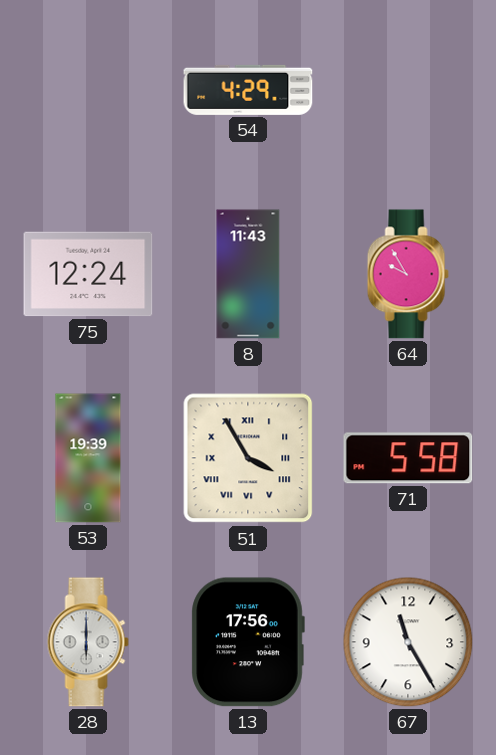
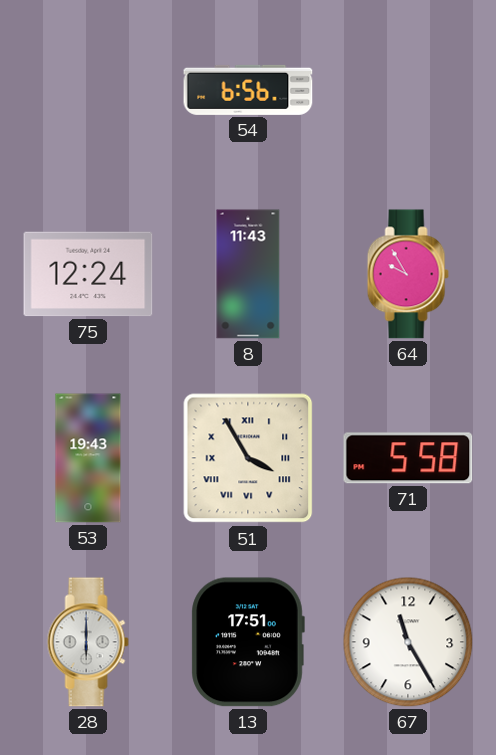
54: 4:29 -> 6:56 (248, 90)
53: 19:39 -> 19:43 (88, 458)
13: 17:56 -> 17:51 (248, 642)
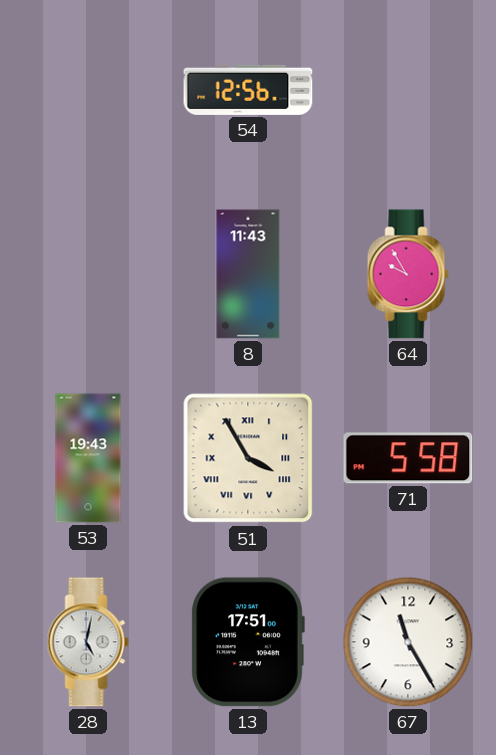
54: 6:56 -> 12:56 (248, 90)
75: 12:24 -> none (88, 274)
28: 6:00 -> 5:02 (88, 642)
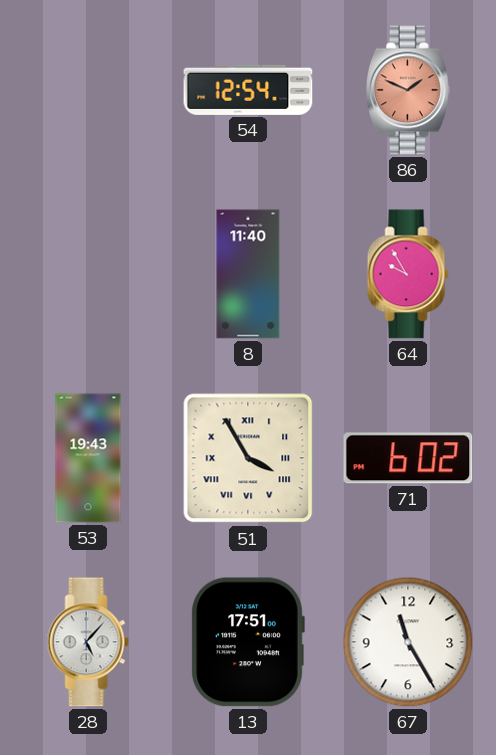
54: 12:56 -> 12:54 (248, 90)
86: none -> 1:49 (408, 90)
8: 11:43 -> 11:40 (248, 274)
71: 5:58 -> 6:02 (408, 458)
28: 5:02 -> 5:07 (88, 642)
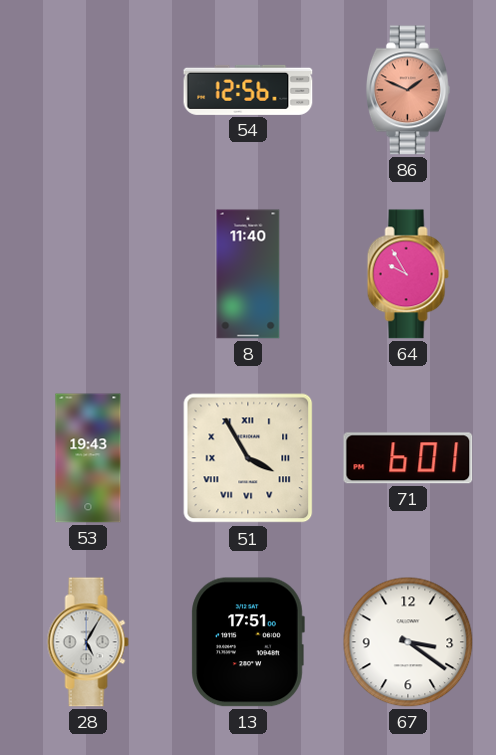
54: 12:54 -> 12:56 (248, 90)
71: 6:02 -> 6:01 (408, 458)
28: 5:07 -> 5:05 (88, 642)
67: 11:25 -> 3:21 (408, 642)
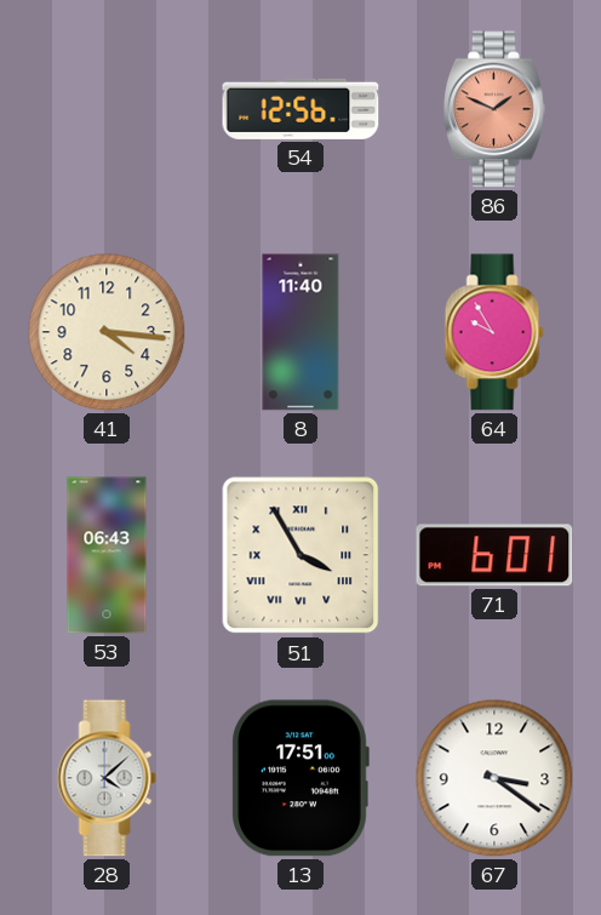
41: none -> 4:16 (107, 332)
53: 19:43 -> 06:43 (107, 555)
28: 5:05 -> 4:08 (107, 778)
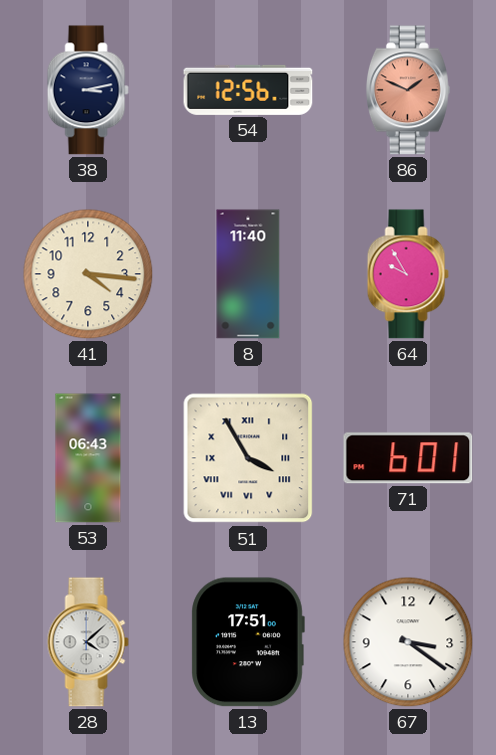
38: none -> 3:13 (88, 90)
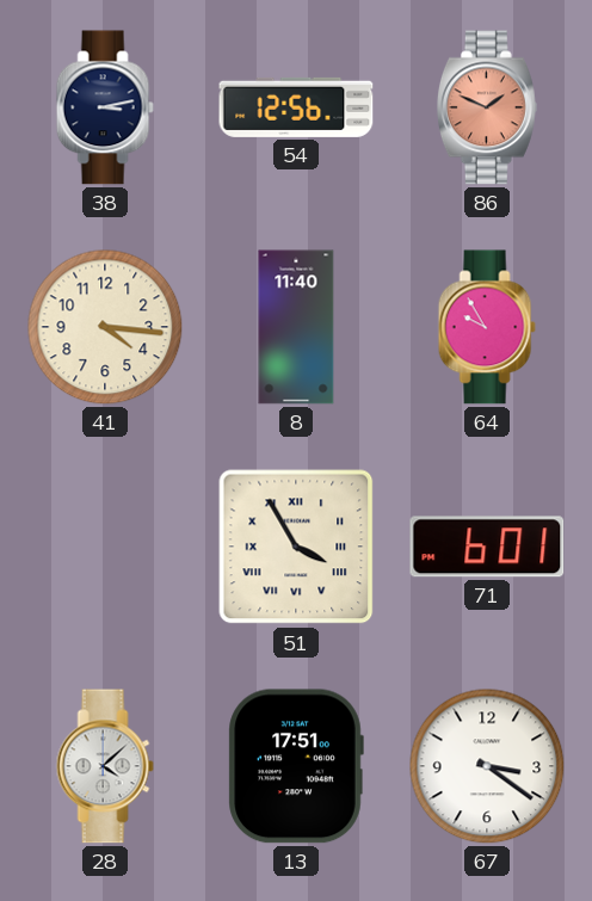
53: 06:43 -> none (88, 458)
